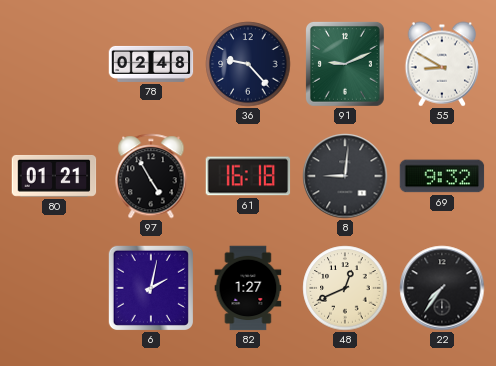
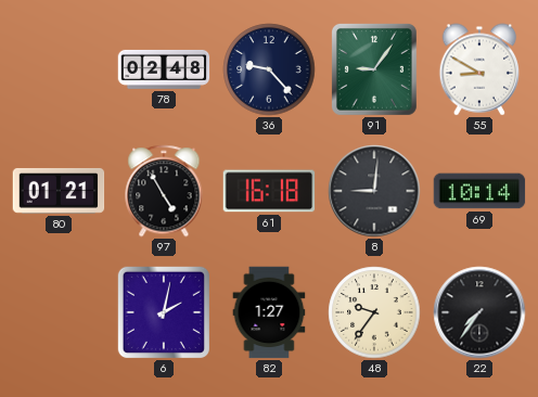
91: 9:11 -> 9:06 (374, 69)
69: 9:32 -> 10:14 (479, 191)
48: 12:41 -> 9:36 (374, 312)
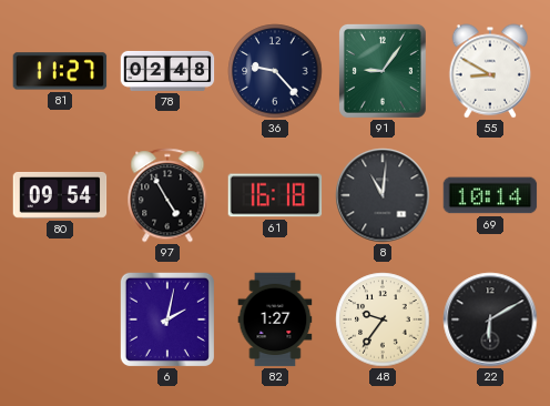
81: none -> 11:27 (60, 71)
80: 01:21 -> 09:54 (60, 195)
8: 9:01 -> 11:01 (383, 195)
22: 7:36 -> 6:10 (490, 319)
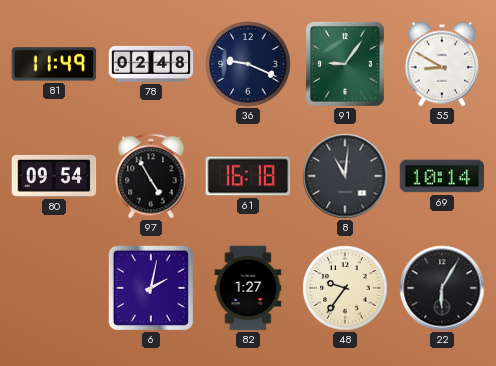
81: 11:27 -> 11:49 (54, 64)
36: 9:23 -> 9:19 (248, 64)
22: 6:10 -> 6:05 (442, 288)
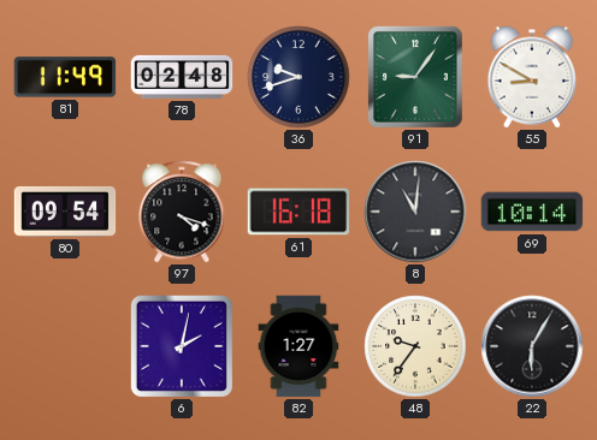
36: 9:19 -> 9:42 (298, 77)
97: 4:55 -> 4:18 (182, 212)
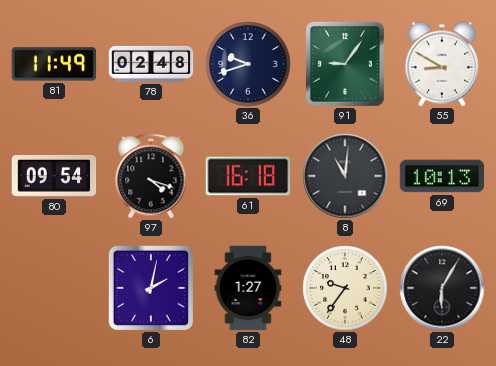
69: 10:14 -> 10:13 (442, 176)
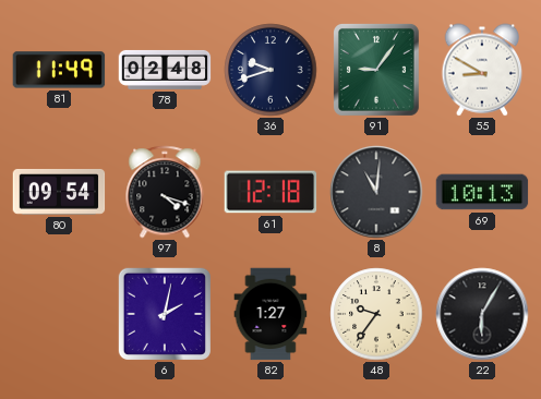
61: 16:18 -> 12:18 (270, 192)
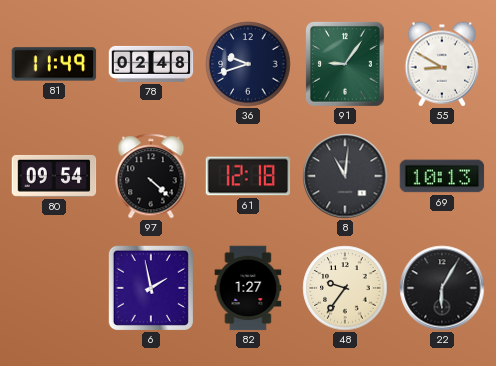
97: 4:18 -> 4:22 (151, 176)
6: 2:02 -> 1:58 (151, 288)
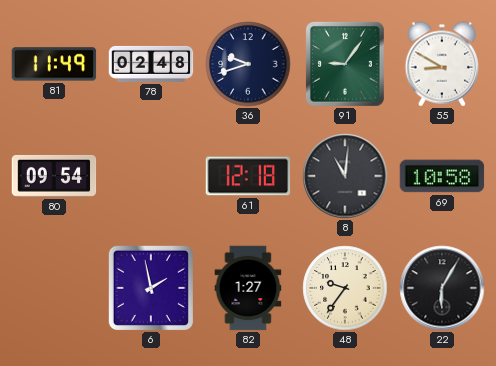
97: 4:22 -> none (151, 176)
69: 10:13 -> 10:58 (442, 176)
